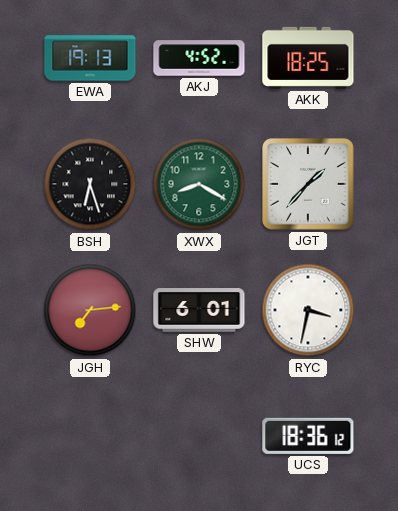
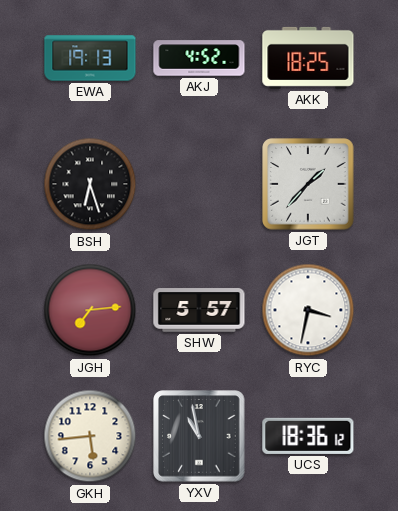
XWX: 8:20 -> none (199, 184)
SHW: 6:01 -> 5:57 (199, 310)
GKH: none -> 5:44 (90, 436)
YXV: none -> 10:58 (199, 436)
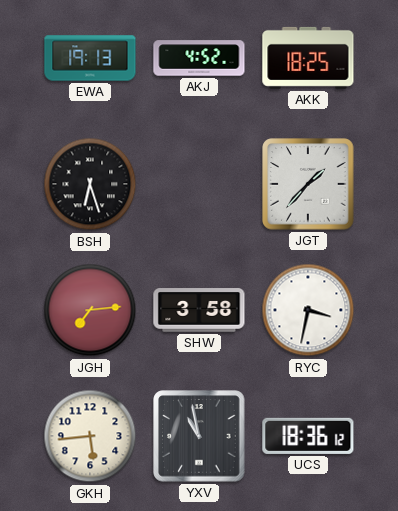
SHW: 5:57 -> 3:58 (199, 310)
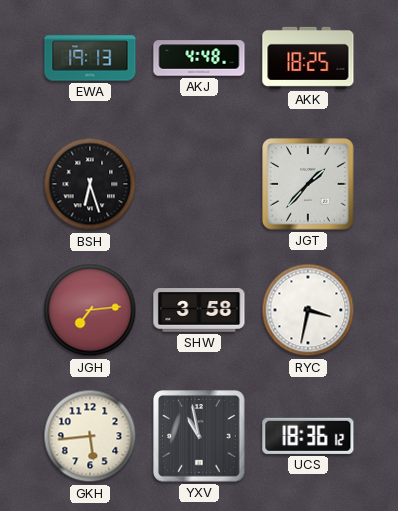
AKJ: 4:52 -> 4:48 (199, 58)
